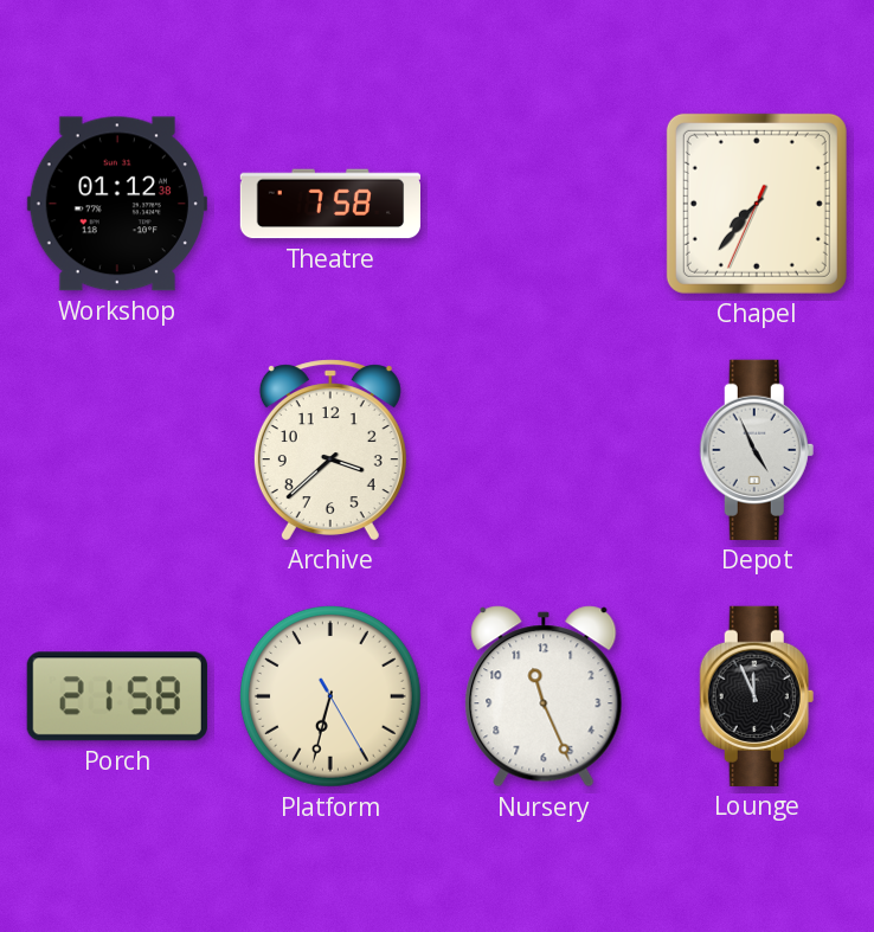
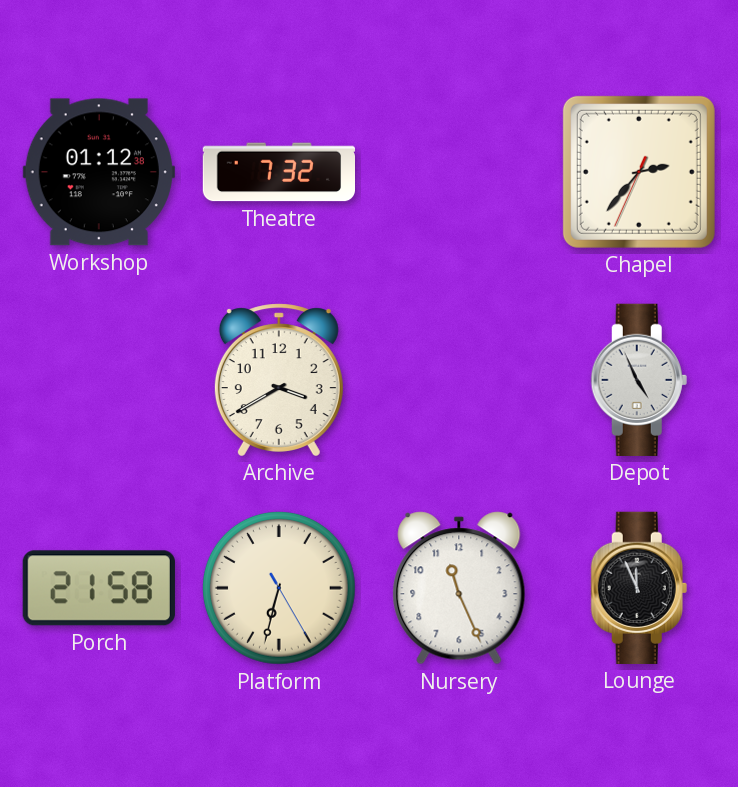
Theatre: 7:58 -> 7:32 (278, 172)
Chapel: 7:36 -> 2:36 (639, 172)
Archive: 3:38 -> 3:40 (279, 380)
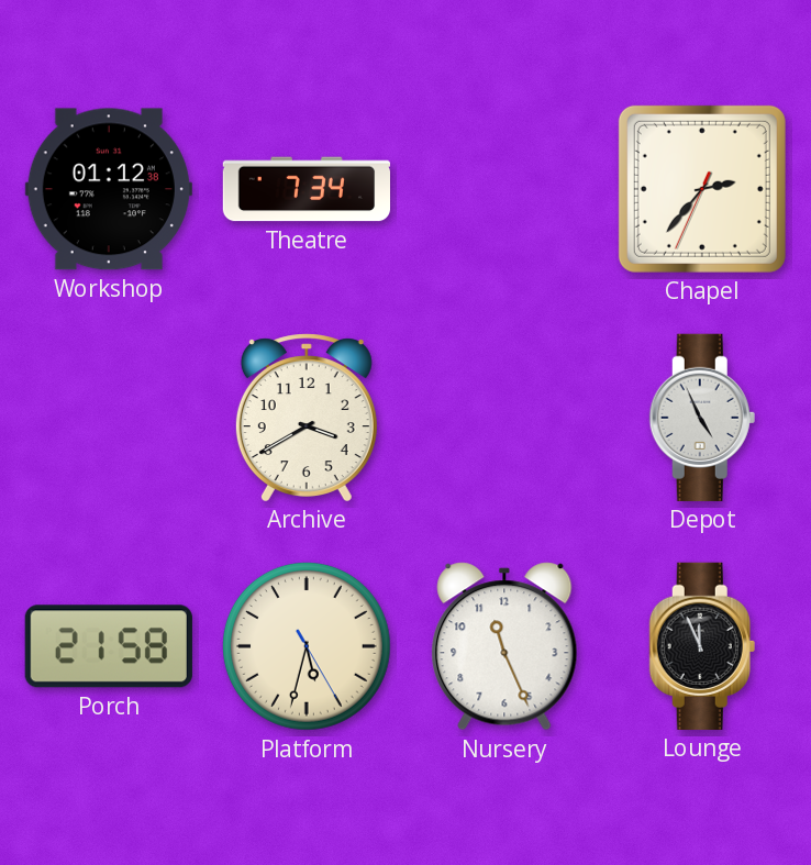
Theatre: 7:32 -> 7:34 (305, 189)
Platform: 6:32 -> 5:32 (307, 646)
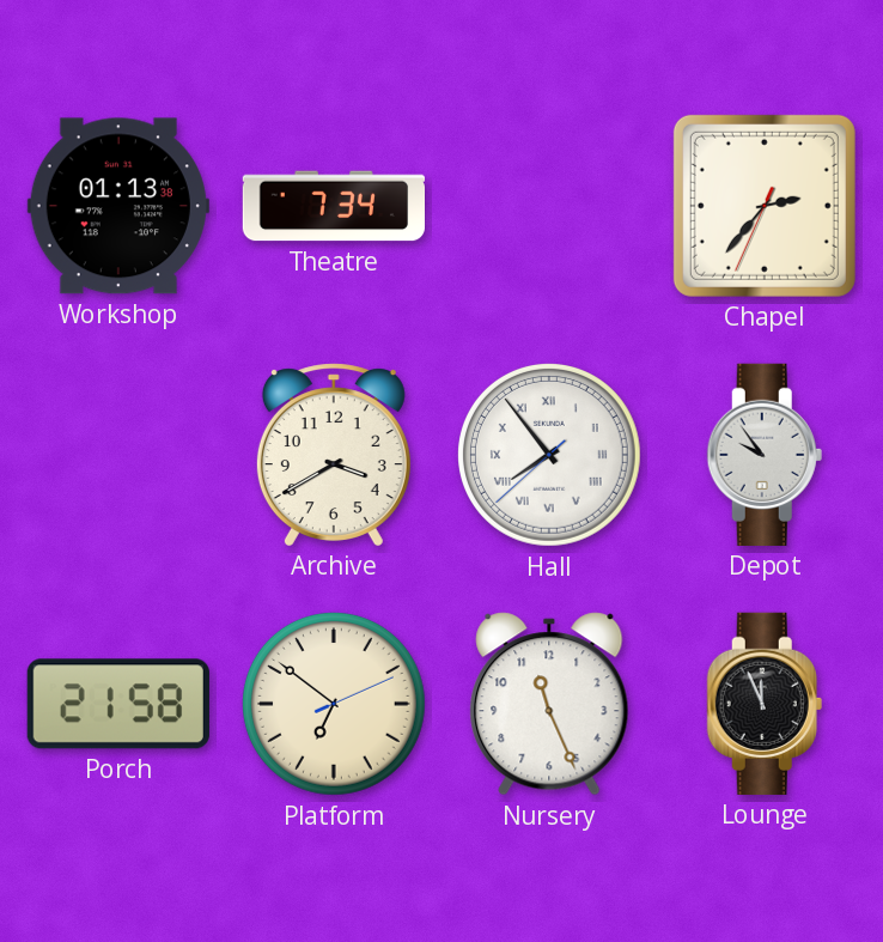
Workshop: 01:12 -> 01:13 (118, 206)
Hall: none -> 7:53 (549, 455)
Depot: 4:56 -> 9:54 (765, 455)
Platform: 5:32 -> 6:51 (334, 704)
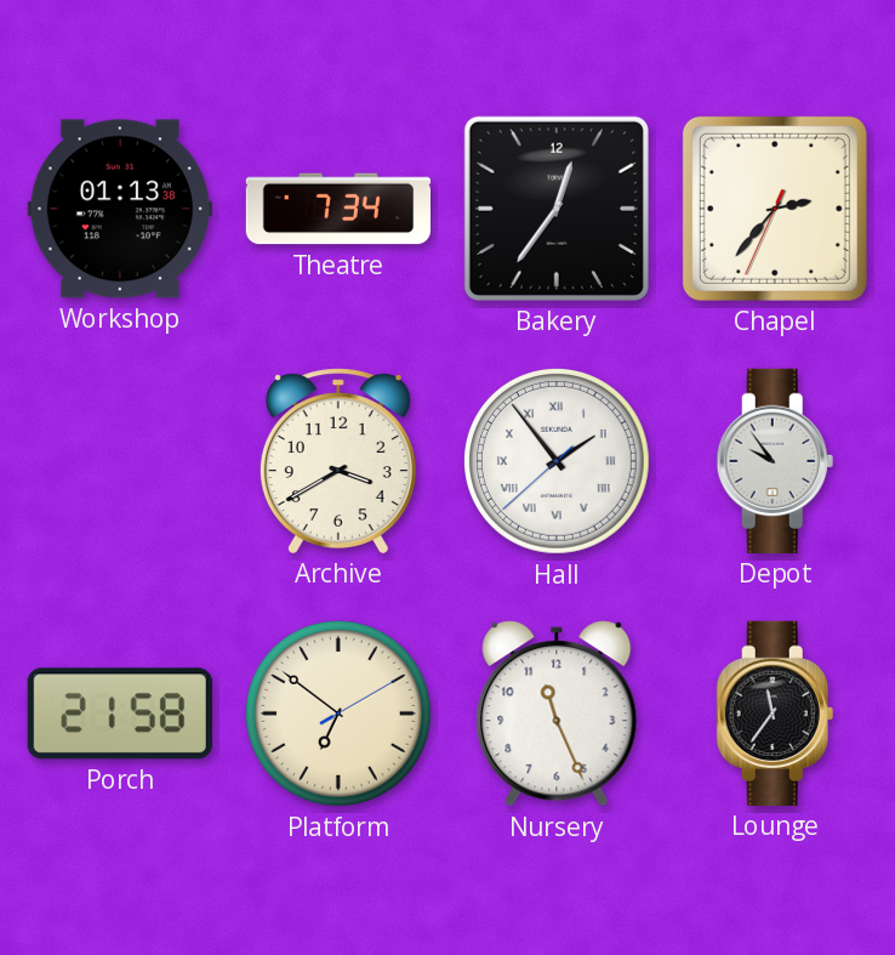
Bakery: none -> 12:36 (557, 209)
Hall: 7:53 -> 1:53 (557, 461)
Platform: 6:51:11 -> 6:51:10 (338, 714)
Lounge: 11:56 -> 11:36 (775, 714)
